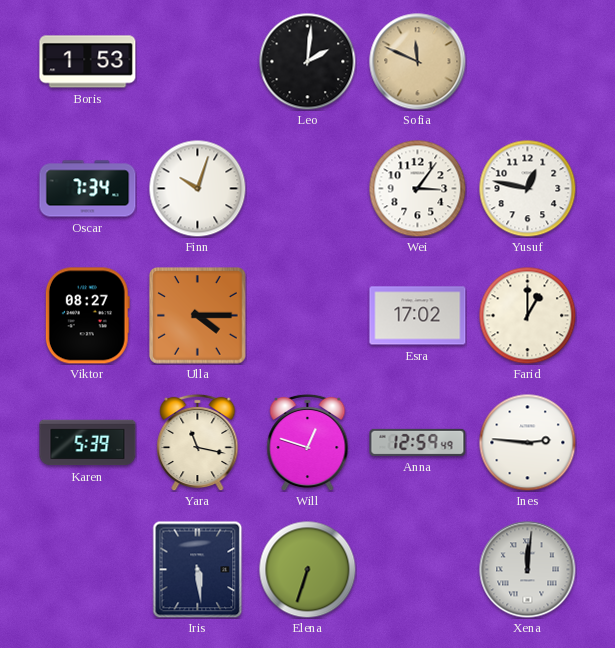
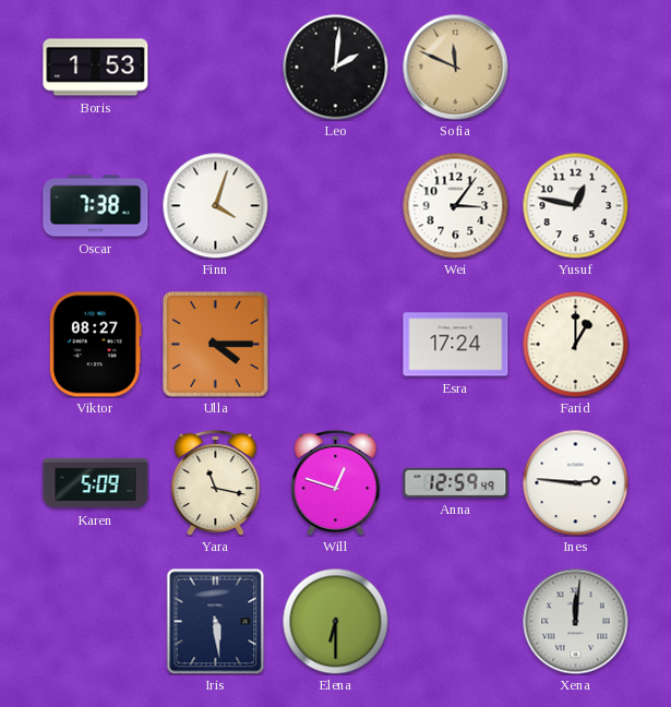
Oscar: 7:34 -> 7:38 (96, 206)
Finn: 10:03 -> 4:03 (215, 205)
Esra: 17:02 -> 17:24 (456, 345)
Karen: 5:39 -> 5:09 (96, 483)
Elena: 6:33 -> 6:30 (335, 621)
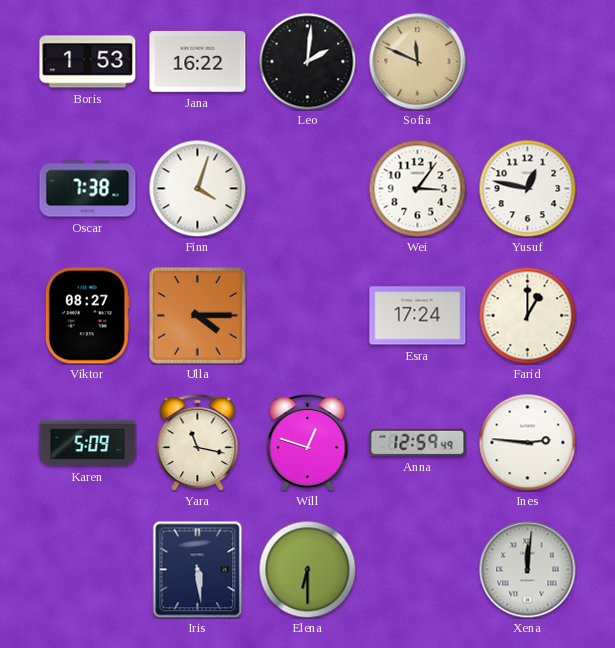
Jana: none -> 16:22 (198, 61)
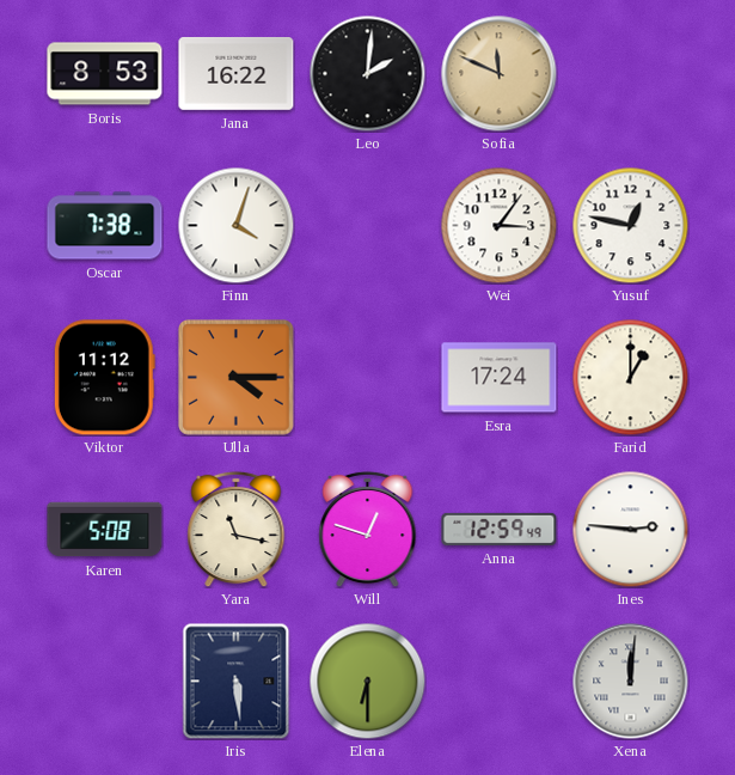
Boris: 1:53 -> 8:53 (105, 74)
Viktor: 08:27 -> 11:12 (104, 378)
Karen: 5:09 -> 5:08 (105, 530)
